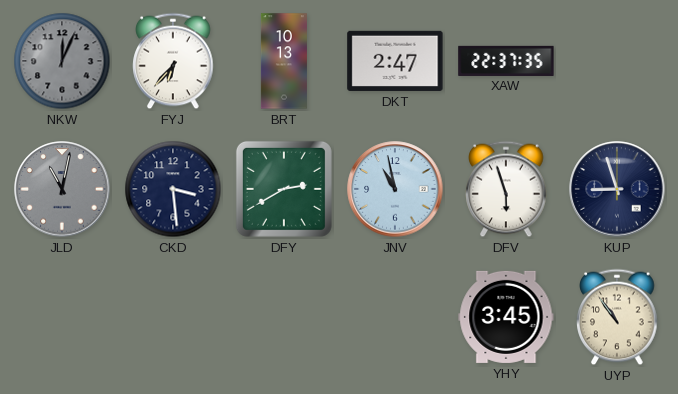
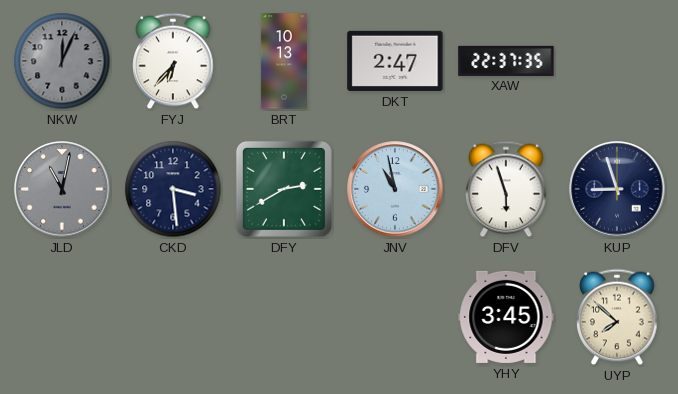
UYP: 10:54 -> 7:52 (617, 317)
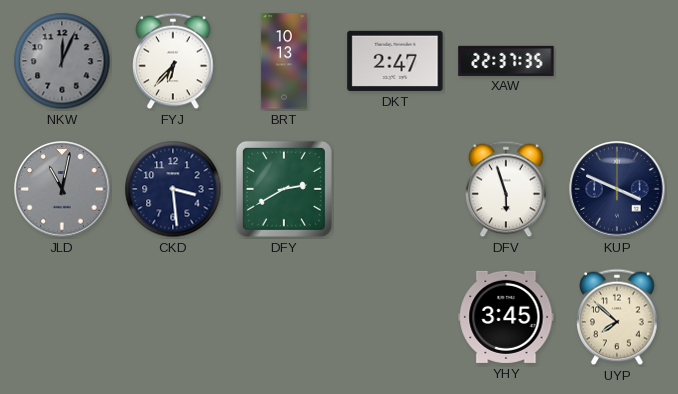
JNV: 10:58 -> none (395, 189)
KUP: 8:57 -> 3:49 (617, 189)
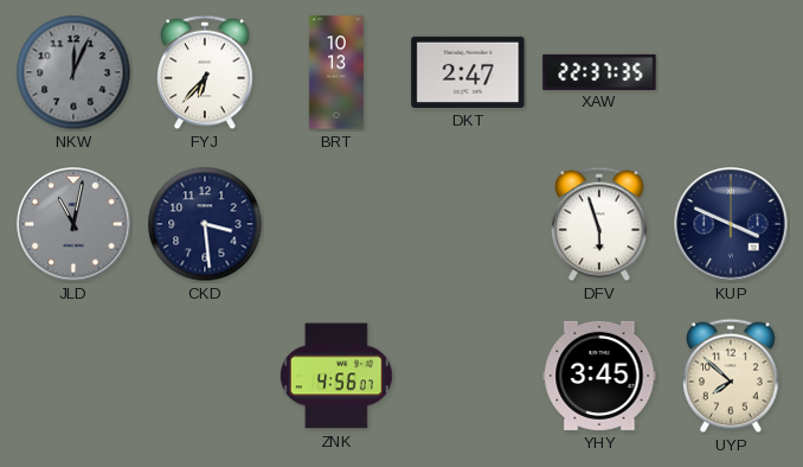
DFY: 2:40 -> none (284, 189)
ZNK: none -> 4:56 (338, 376)
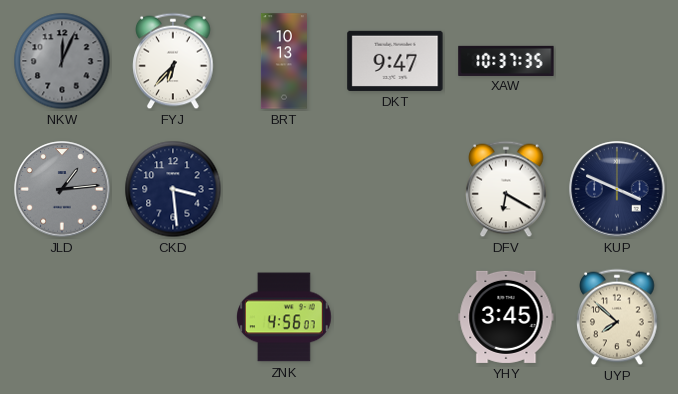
DKT: 2:47 -> 9:47 (395, 61)
XAW: 22:37 -> 10:37 (506, 60)
JLD: 11:02 -> 1:14 (62, 189)
DFV: 5:57 -> 6:20 (506, 189)
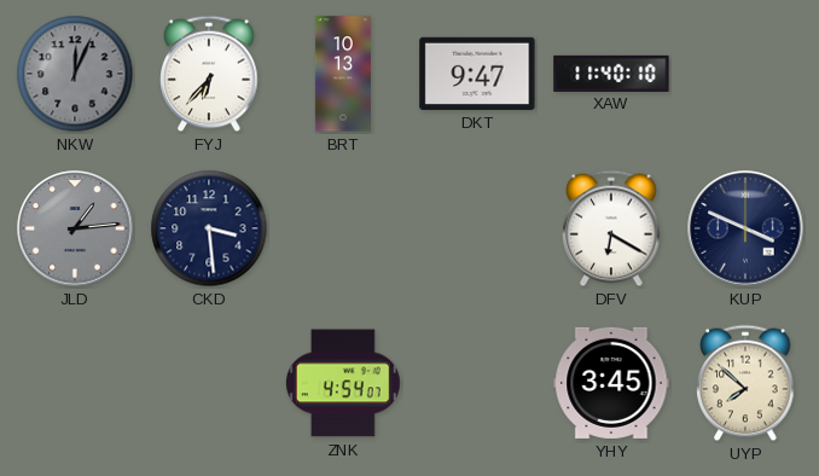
XAW: 10:37 -> 11:40 (611, 72)
ZNK: 4:56 -> 4:54 (344, 383)
